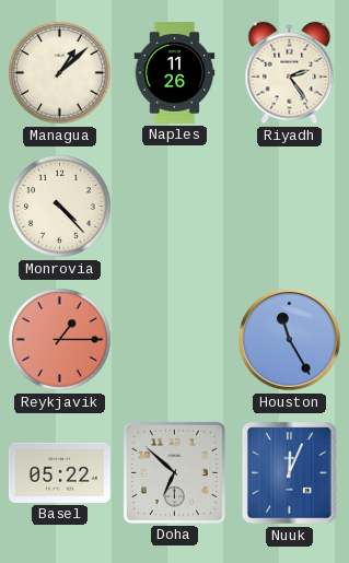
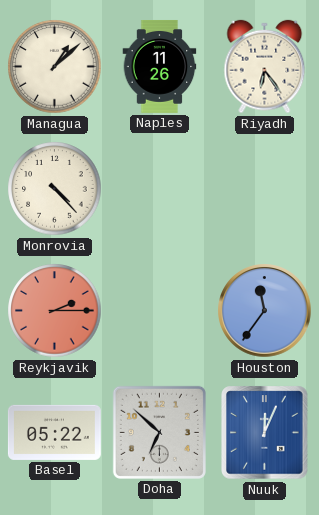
Riyadh: 2:24 -> 6:24 (265, 67)
Reykjavik: 1:15 -> 2:15 (55, 311)
Houston: 11:25 -> 11:36 (265, 311)
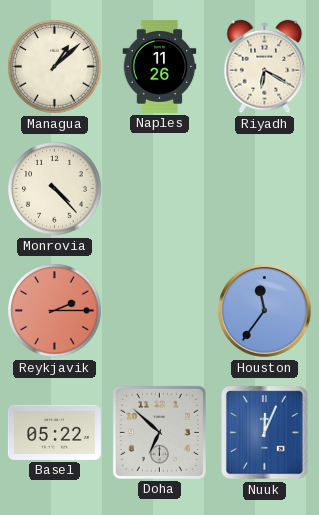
Riyadh: 6:24 -> 6:20 (265, 67)
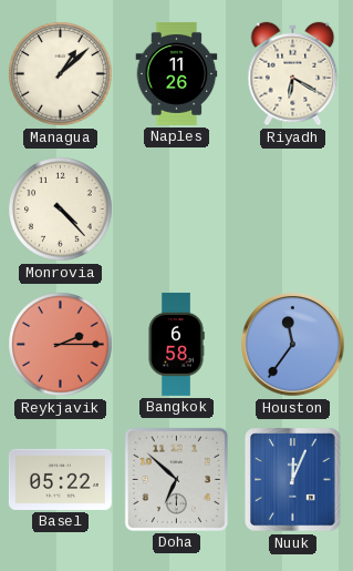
Bangkok: none -> 6:58 (176, 344)
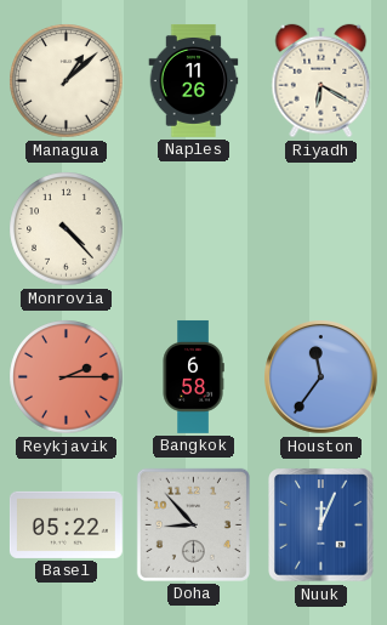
Doha: 6:52 -> 8:53 (193, 524)
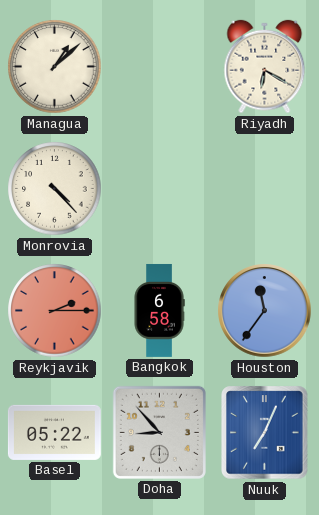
Naples: 11:26 -> none (194, 80)
Nuuk: 12:04 -> 7:04 (265, 433)
